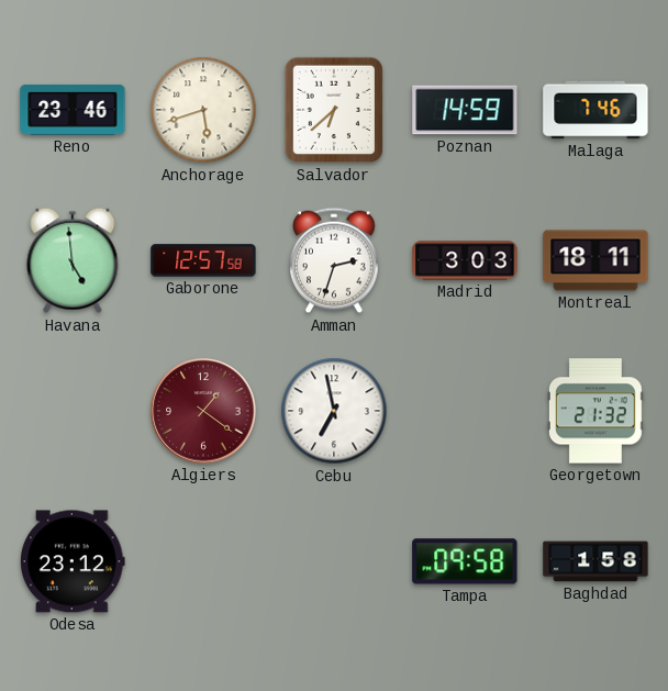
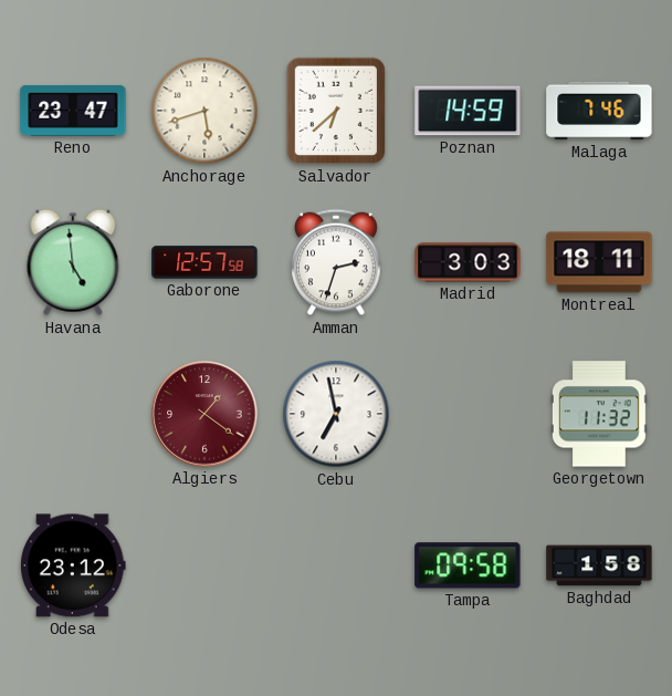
Reno: 23:46 -> 23:47 (73, 111)
Georgetown: 21:32 -> 11:32 (599, 414)
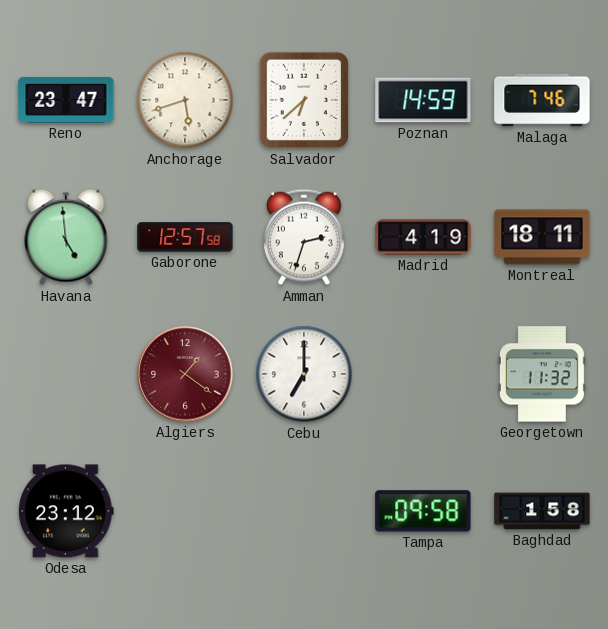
Madrid: 3:03 -> 4:19 (423, 237)
Cebu: 6:58 -> 7:00 (304, 374)
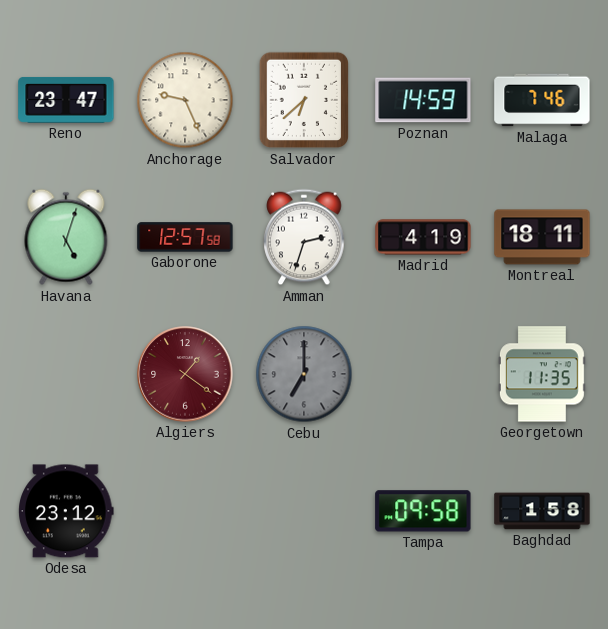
Anchorage: 5:42 -> 9:26 (185, 100)
Havana: 4:59 -> 5:03 (66, 237)
Cebu dial: white -> grey (304, 374)
Georgetown: 11:32 -> 11:35 (542, 374)
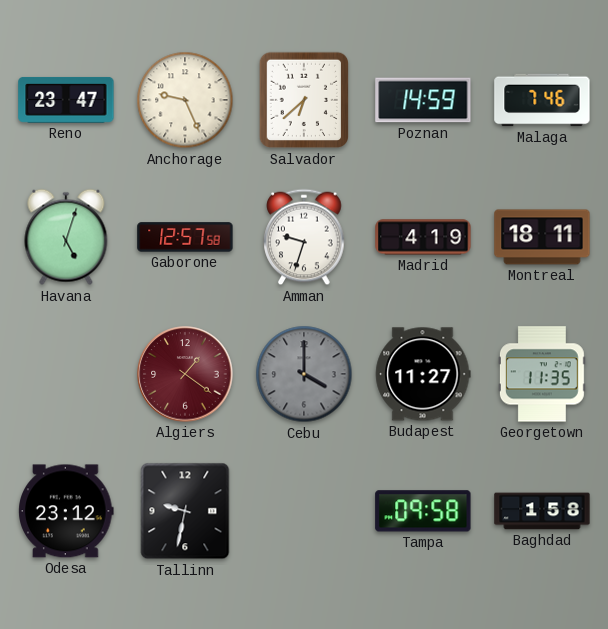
Amman: 2:33 -> 9:33 (304, 237)
Cebu: 7:00 -> 4:00 (304, 374)
Budapest: none -> 11:27 (423, 374)
Tallinn: none -> 9:32 (185, 511)
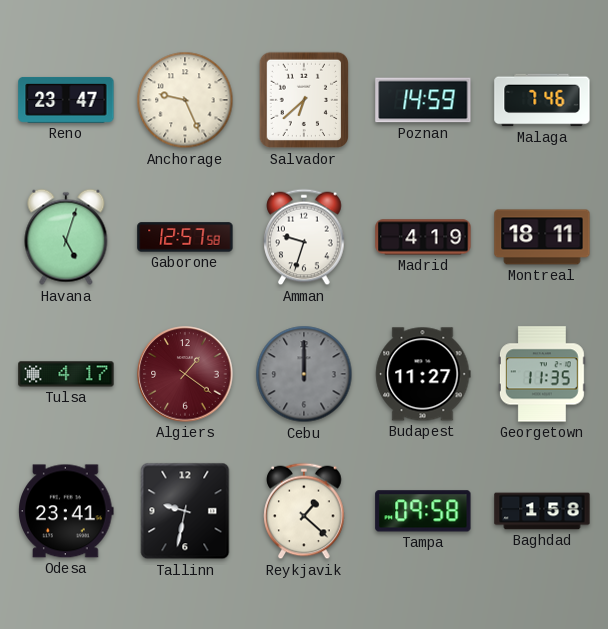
Tulsa: none -> 4:17 (66, 374)
Cebu: 4:00 -> 12:00 (304, 374)
Odesa: 23:12 -> 23:41 (66, 511)
Reykjavik: none -> 1:22 (304, 511)
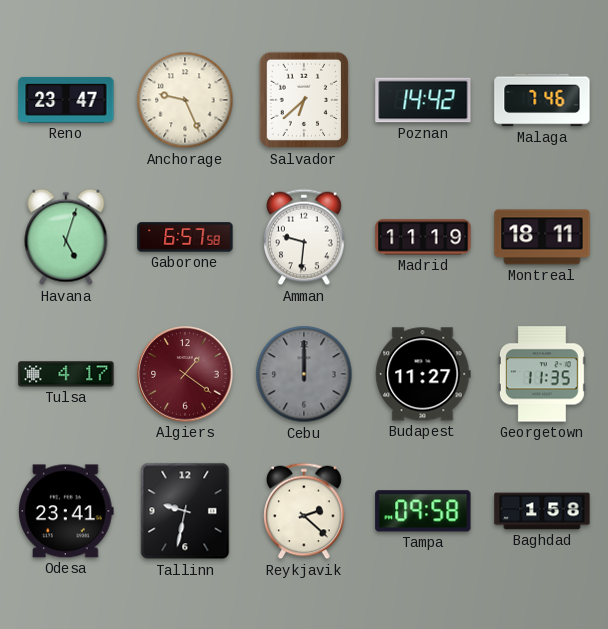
Poznan: 14:59 -> 14:42 (423, 100)
Gaborone: 12:57 -> 6:57 (185, 237)
Amman: 9:33 -> 9:31 (304, 237)
Madrid: 4:19 -> 11:19 (423, 237)
Reykjavik: 1:22 -> 2:22 (304, 511)
